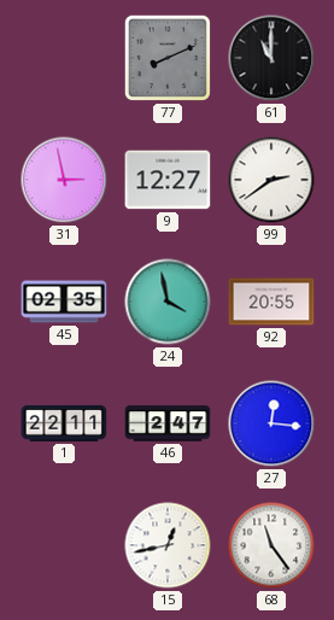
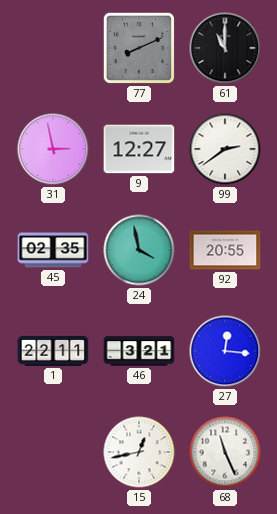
46: 2:47 -> 3:21 (139, 351)
68: 11:24 -> 11:26 (225, 452)
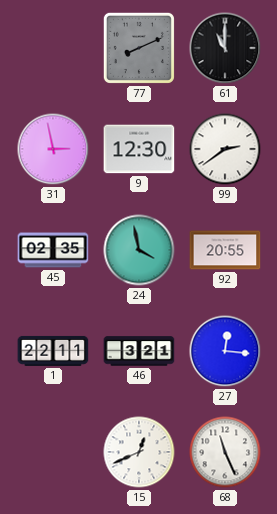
9: 12:27 -> 12:30 (139, 149)
15: 12:43 -> 12:41 (139, 452)
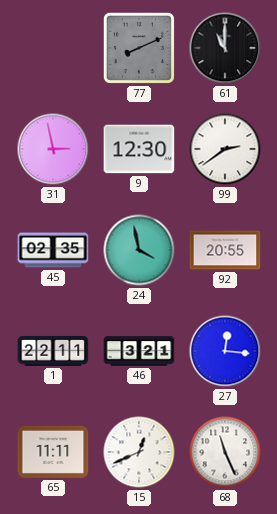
65: none -> 11:11 (53, 452)
